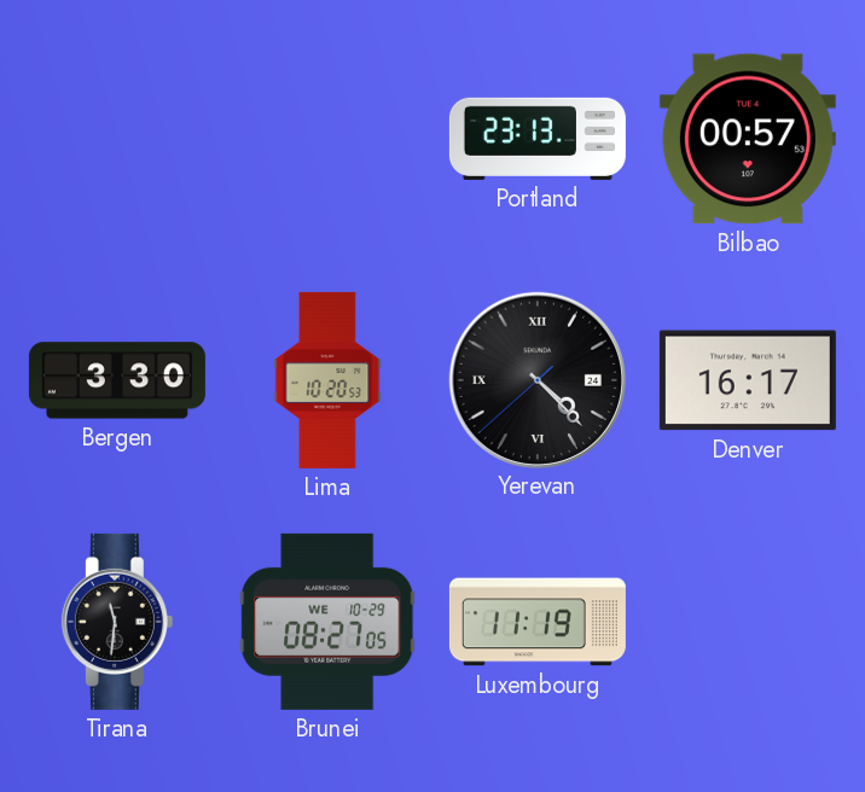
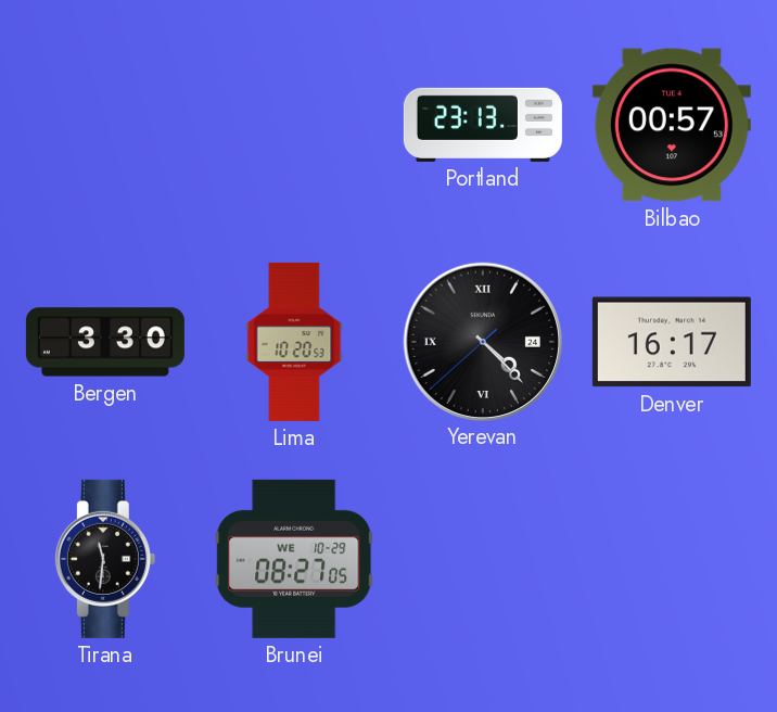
Luxembourg: 11:19 -> none (538, 622)
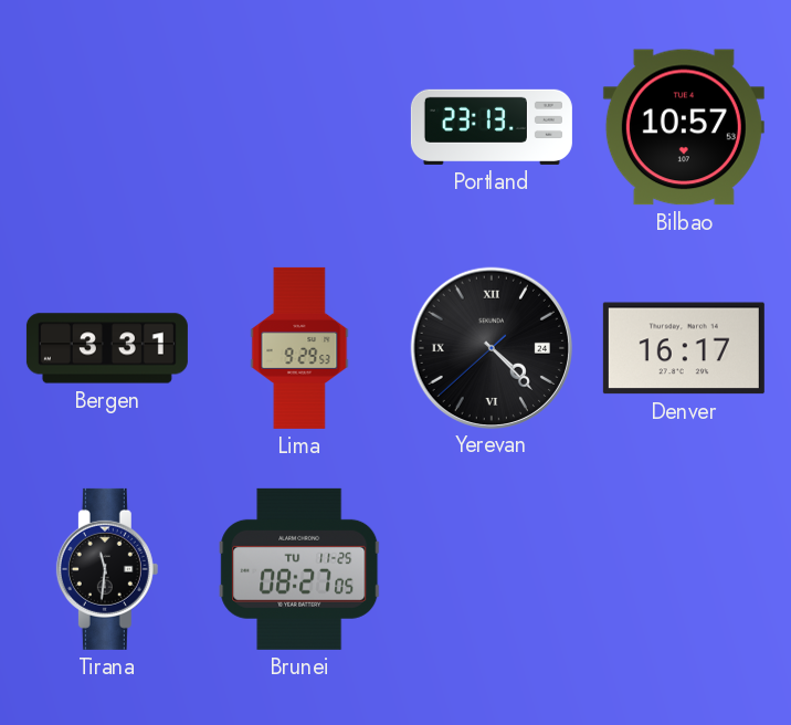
Bilbao: 00:57 -> 10:57 (684, 127)
Bergen: 3:30 -> 3:31 (107, 348)
Lima: 10:20 -> 9:29 (299, 348)
Brunei date: WE 10-29 -> TU 11-25 (299, 569)
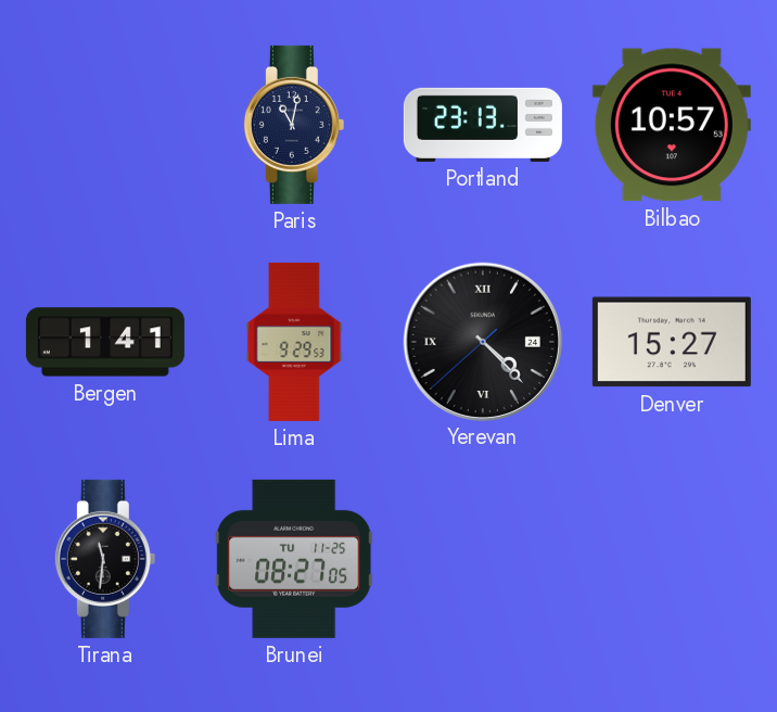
Paris: none -> 11:02 (294, 125)
Bergen: 3:31 -> 1:41 (105, 342)
Denver: 16:17 -> 15:27 (672, 342)
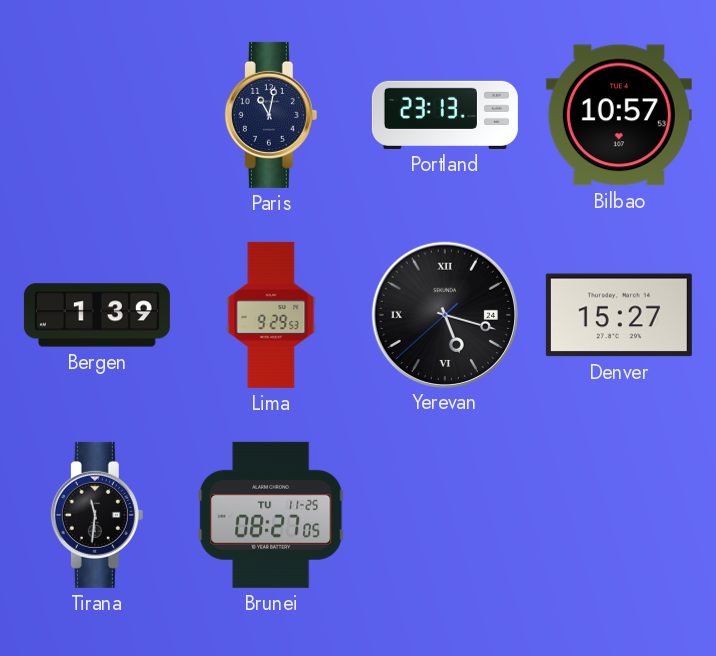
Bergen: 1:41 -> 1:39 (97, 315)
Yerevan: 4:22 -> 5:17 (444, 314)
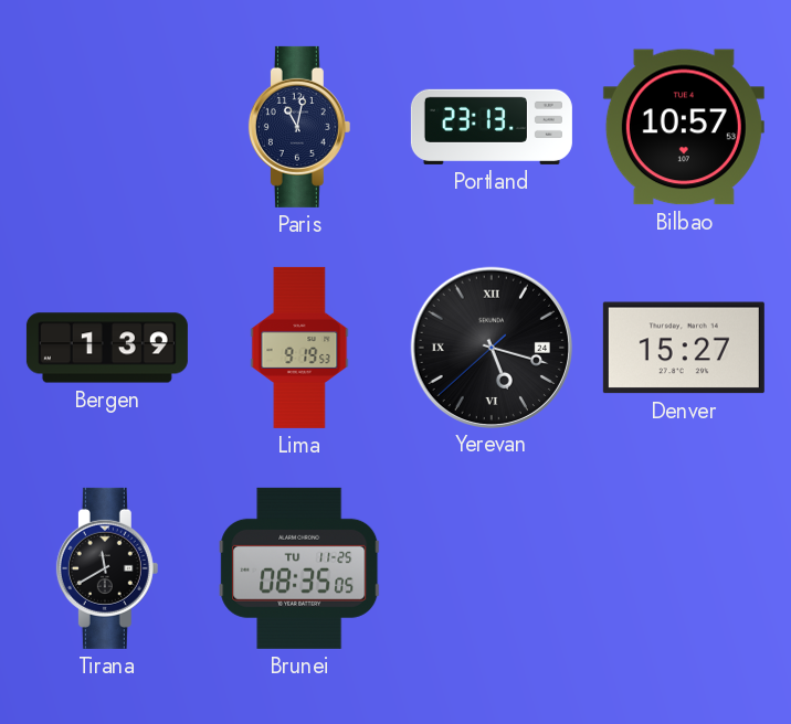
Lima: 9:29 -> 9:19 (299, 348)
Tirana: 11:31 -> 11:40 (107, 568)
Brunei: 08:27 -> 08:35 (299, 568)
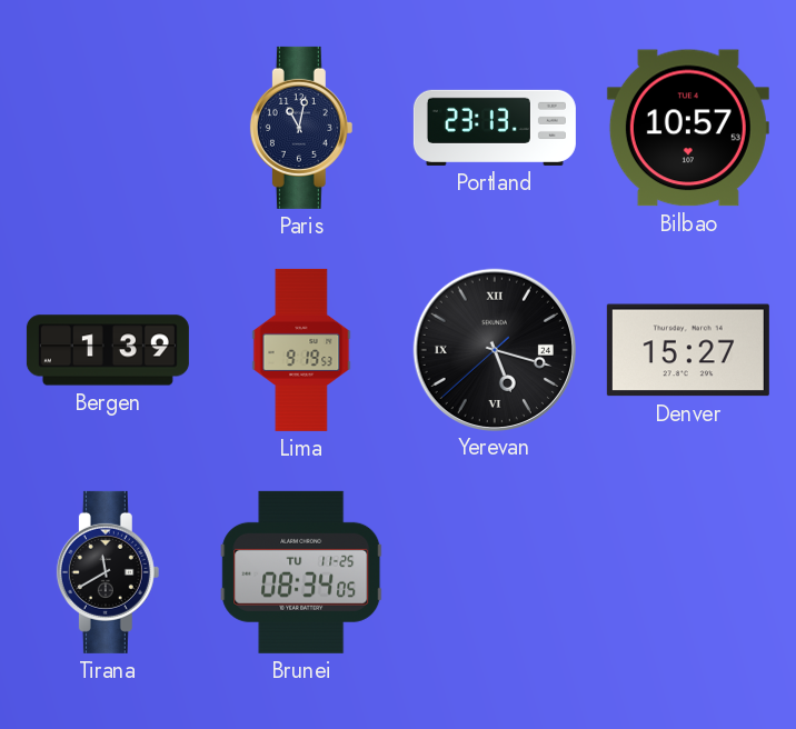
Brunei: 08:35 -> 08:34 (301, 572)
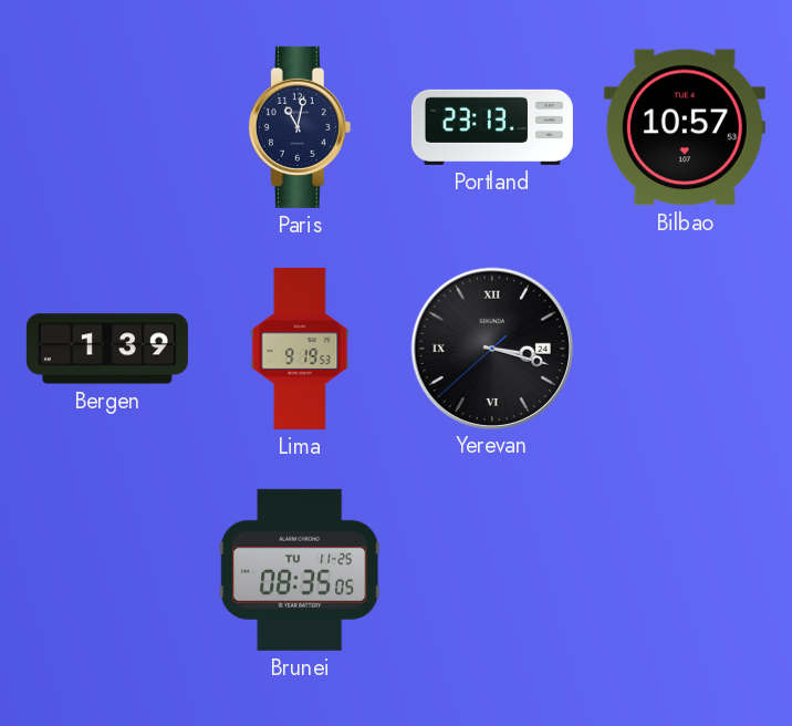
Yerevan: 5:17 -> 3:17 (491, 348)
Denver: 15:27 -> none (688, 350)
Tirana: 11:40 -> none (108, 572)
Brunei: 08:34 -> 08:35 (300, 570)
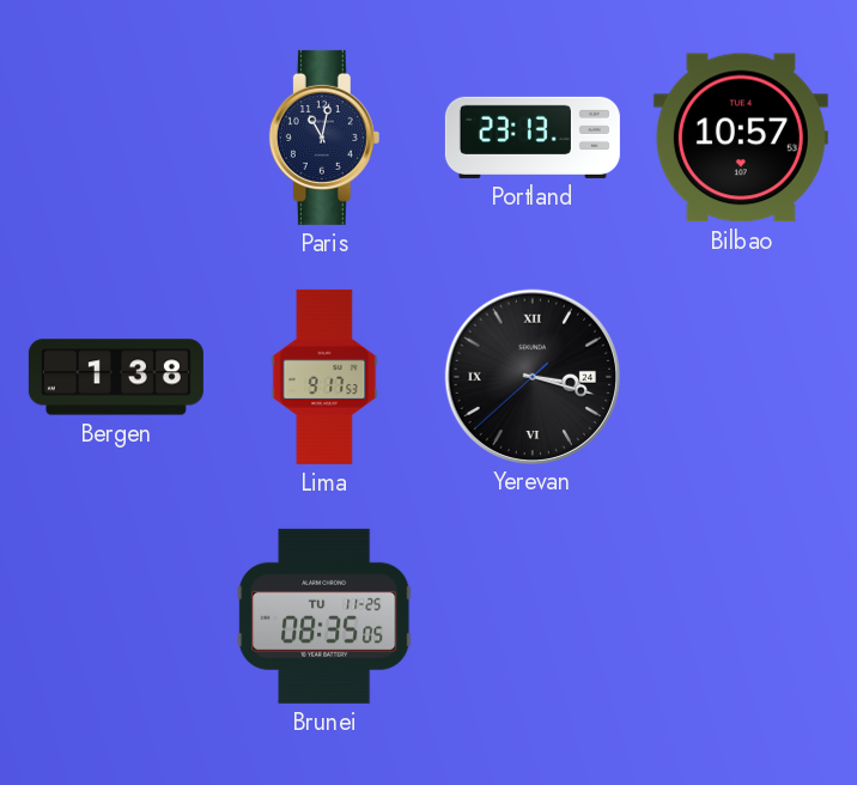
Bergen: 1:39 -> 1:38 (116, 377)
Lima: 9:19 -> 9:17 (324, 377)
